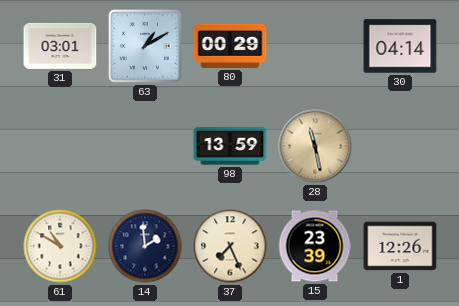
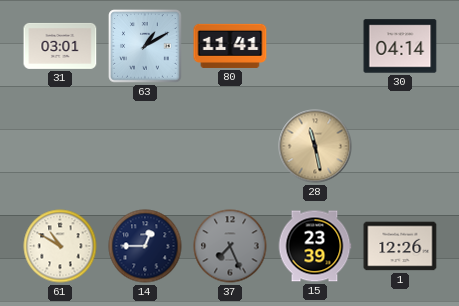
80: 00:29 -> 11:41 (230, 46)
98: 13:59 -> none (230, 146)
14: 1:59 -> 12:45 (145, 246)
37 dial: cream -> grey (230, 246)
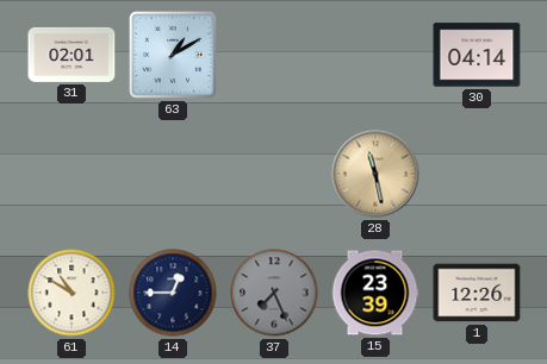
31: 03:01 -> 02:01 (72, 55)
80: 11:41 -> none (230, 46)
